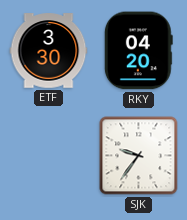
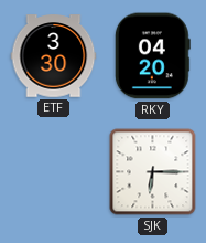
SJK: 9:36 -> 6:15 (153, 172)
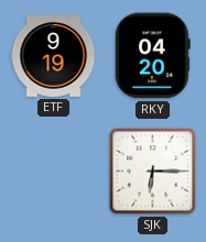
ETF: 3:30 -> 9:19 (54, 56)
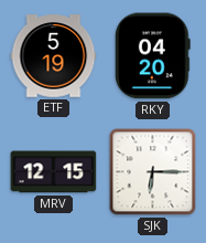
ETF: 9:19 -> 5:19 (54, 56)
MRV: none -> 12:15 (54, 172)
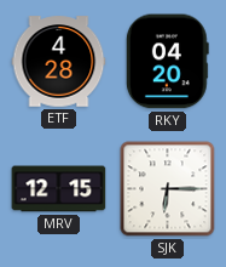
ETF: 5:19 -> 4:28 (59, 62)
